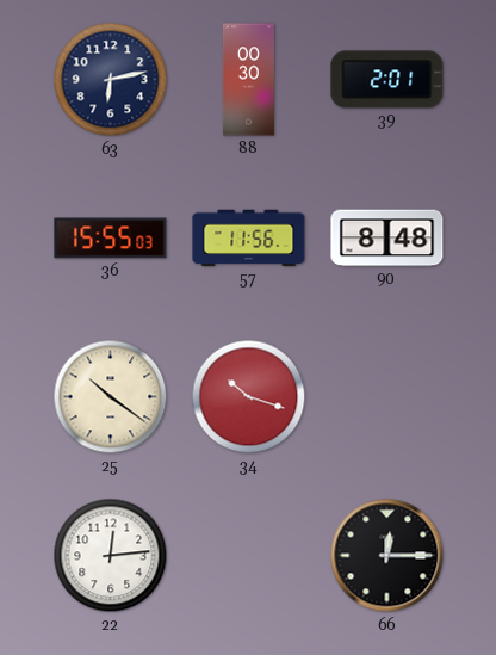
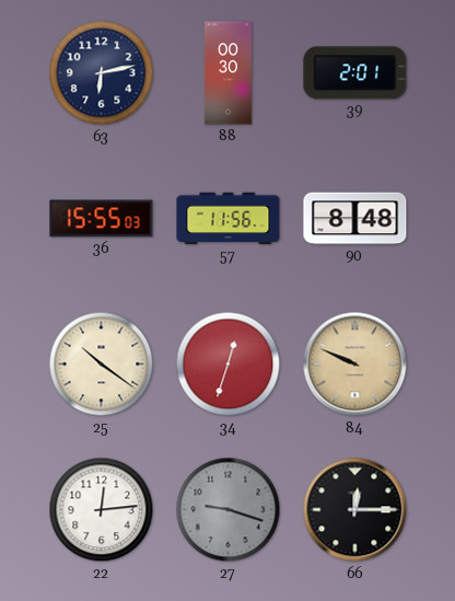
34: 10:18 -> 12:33 (229, 365)
84: none -> 9:49 (355, 365)
27: none -> 9:18 (229, 510)
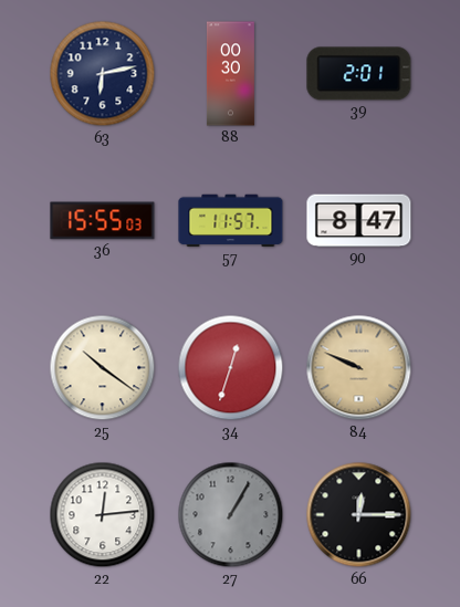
57: 11:56 -> 11:57 (231, 221)
90: 8:48 -> 8:47 (359, 221)
27: 9:18 -> 1:05 (231, 515)
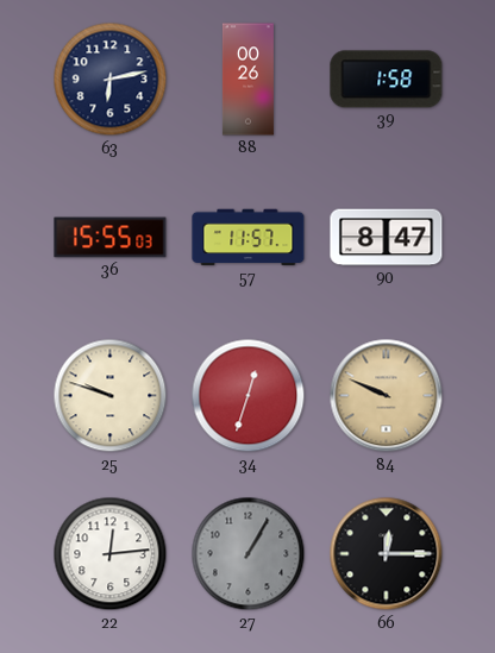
88: 00:30 -> 00:26 (248, 80)
39: 2:01 -> 1:58 (387, 80)
25: 10:21 -> 9:48 (111, 396)
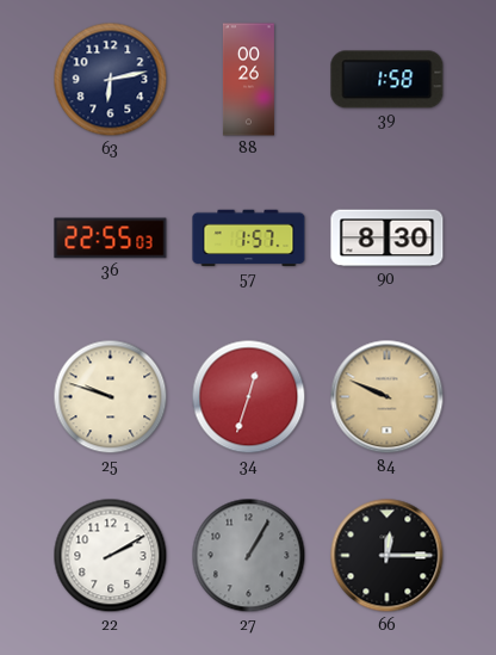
36: 15:55 -> 22:55 (111, 239)
57: 11:57 -> 1:57 (249, 239)
90: 8:47 -> 8:30 (387, 239)
22: 12:14 -> 2:10 (111, 556)
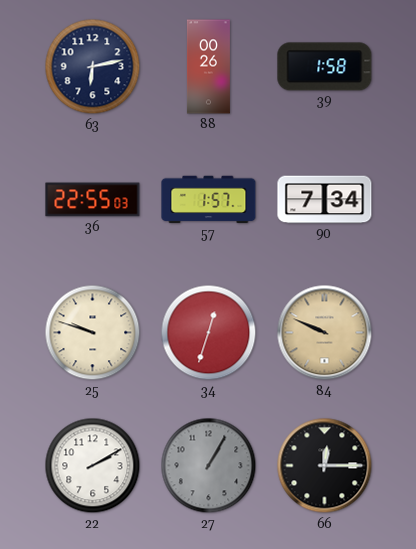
90: 8:30 -> 7:34 (325, 200)
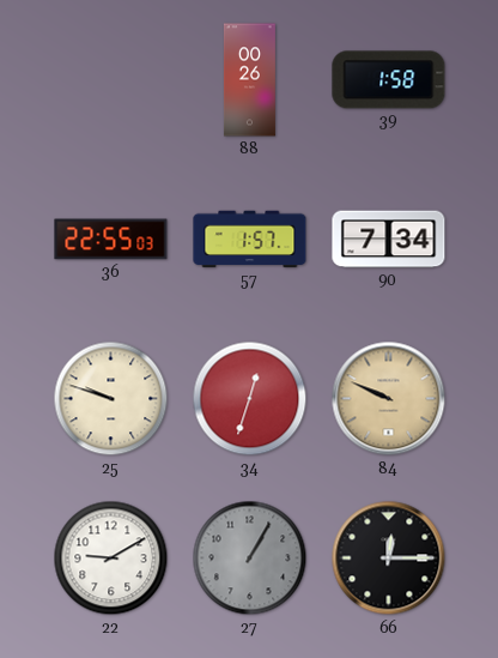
63: 6:13 -> none (93, 67)
22: 2:10 -> 9:10 (111, 559)
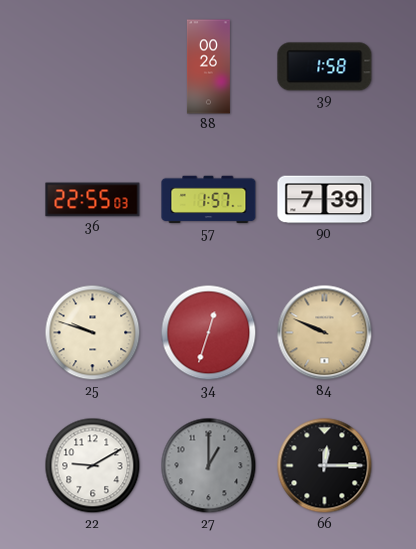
90: 7:34 -> 7:39 (325, 200)
27: 1:05 -> 1:00 (209, 466)
